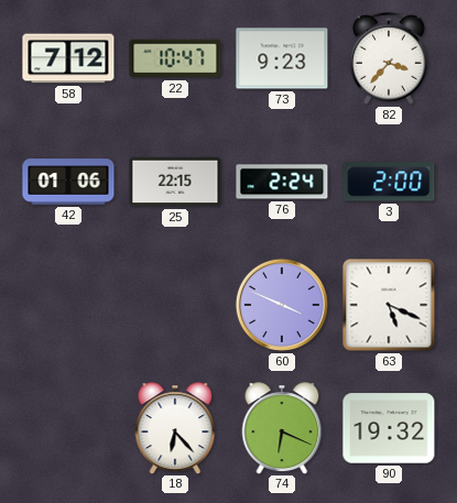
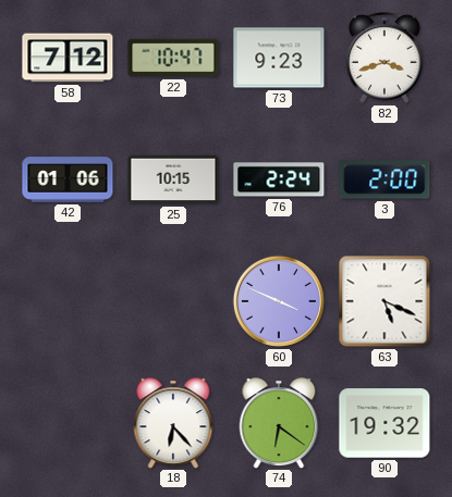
82: 3:37 -> 3:42 (384, 58)
25: 22:15 -> 10:15 (173, 179)
74: 6:19 -> 6:21 (279, 423)
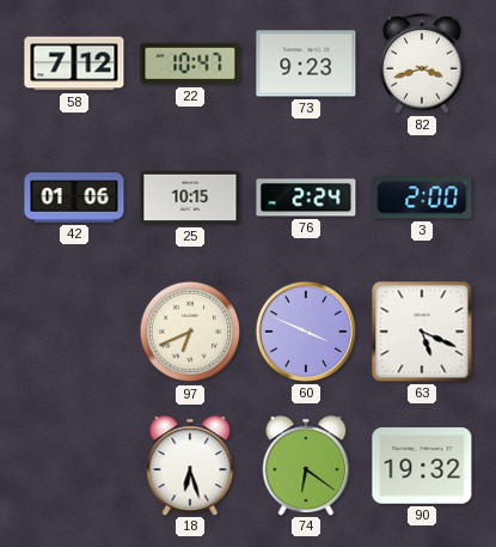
97: none -> 6:41 (190, 332)
18: 6:23 -> 6:27 (190, 466)
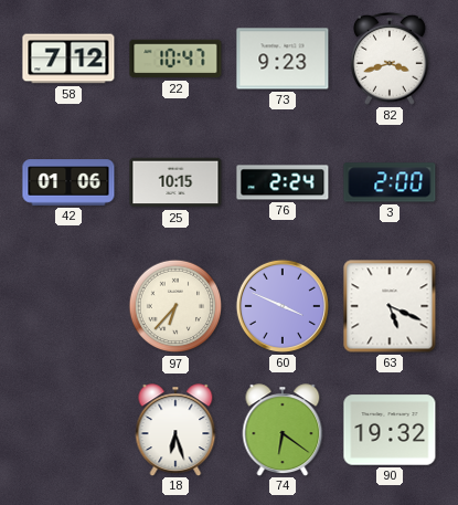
97: 6:41 -> 6:37 (175, 306)
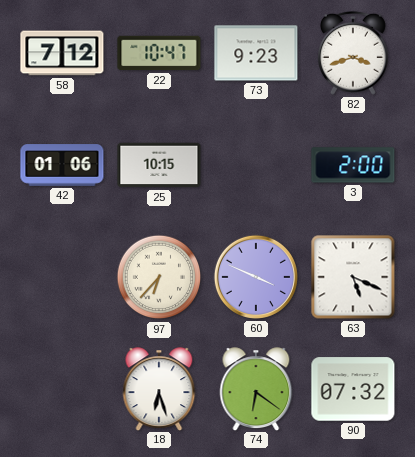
76: 2:24 -> none (283, 182)
90: 19:32 -> 07:32 (353, 389)
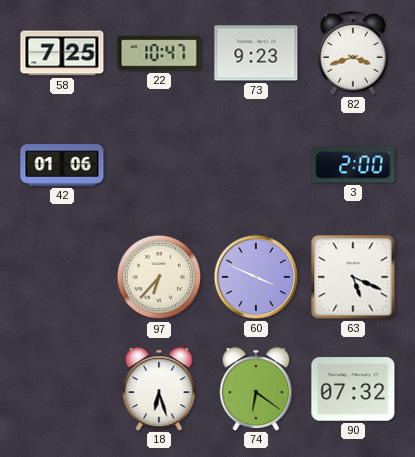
58: 7:12 -> 7:25 (62, 53)
25: 10:15 -> none (159, 165)
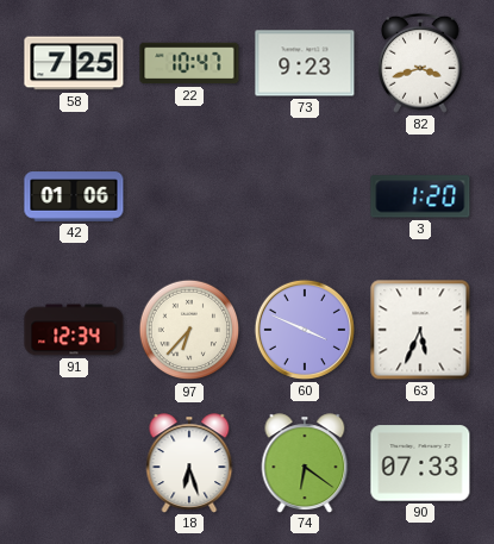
3: 2:00 -> 1:20 (420, 196)
91: none -> 12:34 (74, 330)
63: 5:19 -> 5:34 (420, 330)
90: 07:32 -> 07:33 (420, 463)
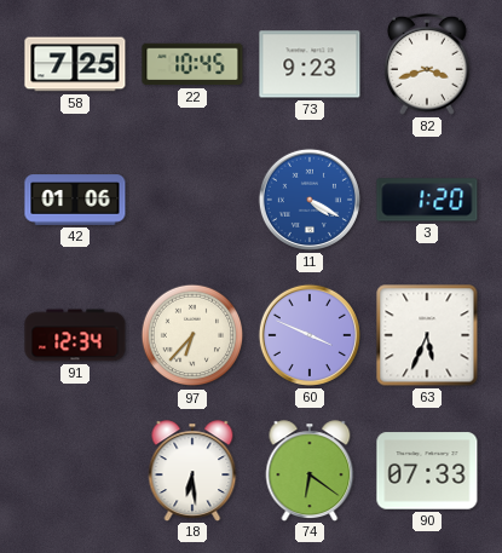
22: 10:47 -> 10:45 (192, 64)
11: none -> 4:20 (310, 200)
18: 6:27 -> 6:29 (192, 471)
